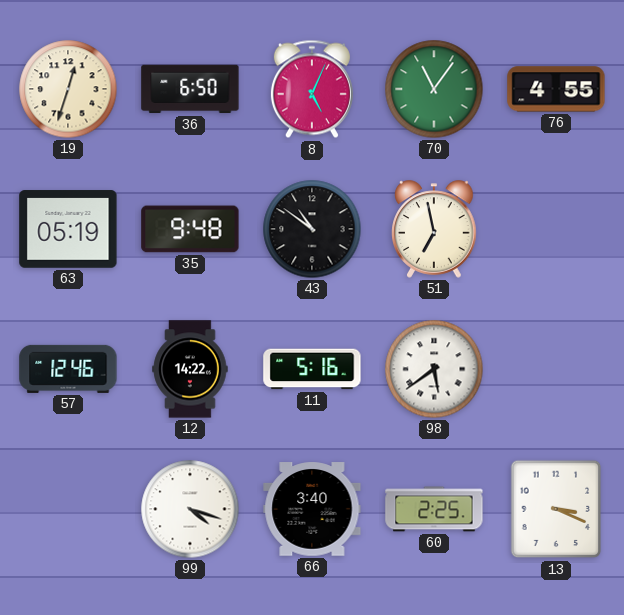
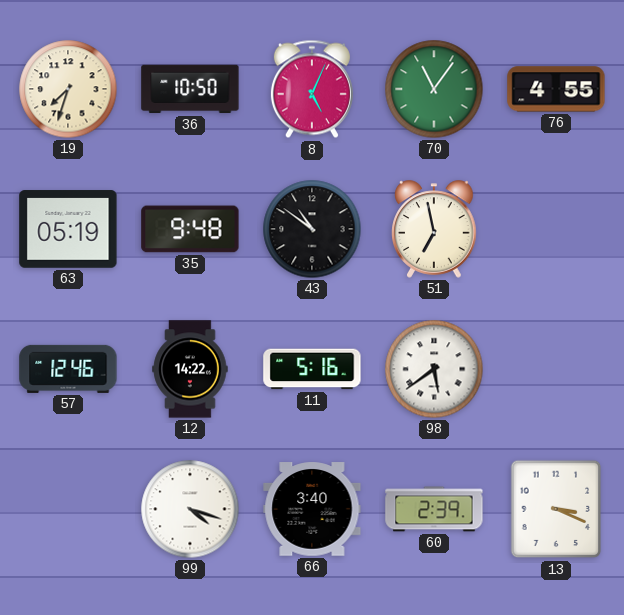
19: 12:33 -> 7:33 (68, 89)
36: 6:50 -> 10:50 (190, 89)
60: 2:25 -> 2:39 (434, 509)
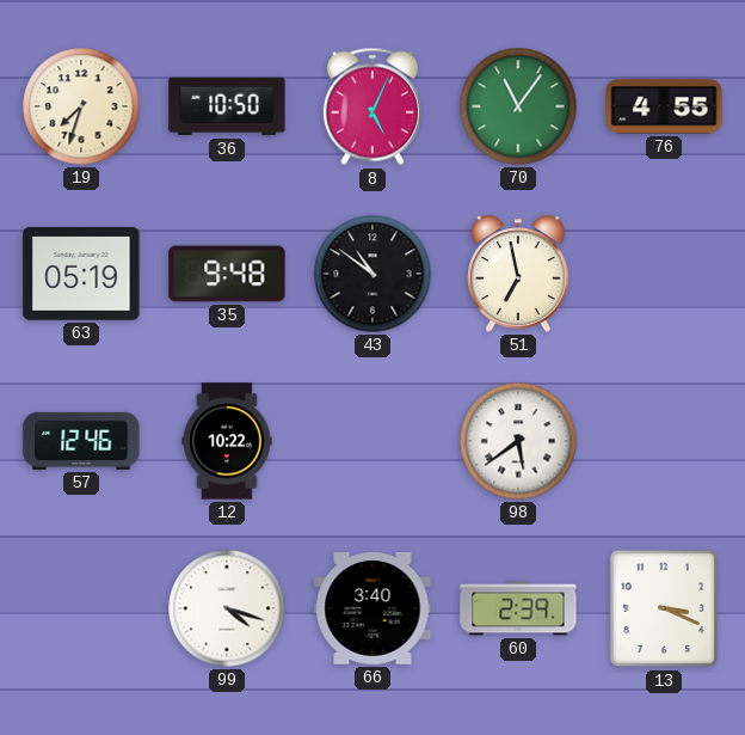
12: 14:22 -> 10:22 (227, 441)
11: 5:16 -> none (312, 369)
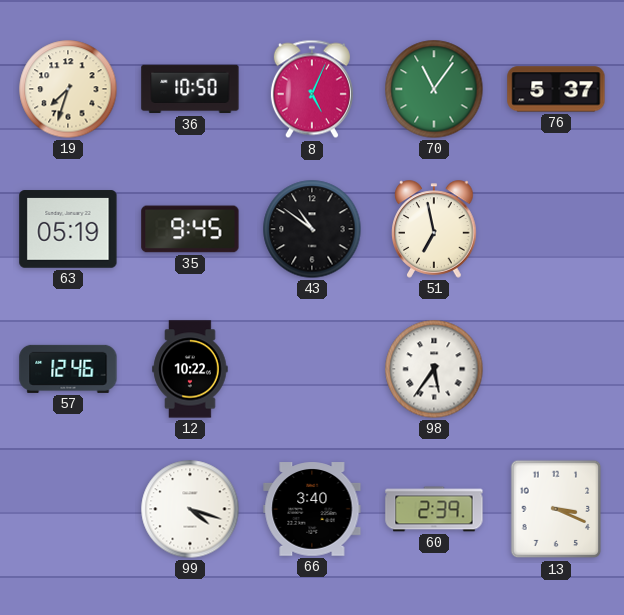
76: 4:55 -> 5:37 (556, 89)
35: 9:48 -> 9:45 (190, 229)
98: 5:39 -> 5:36 (434, 369)
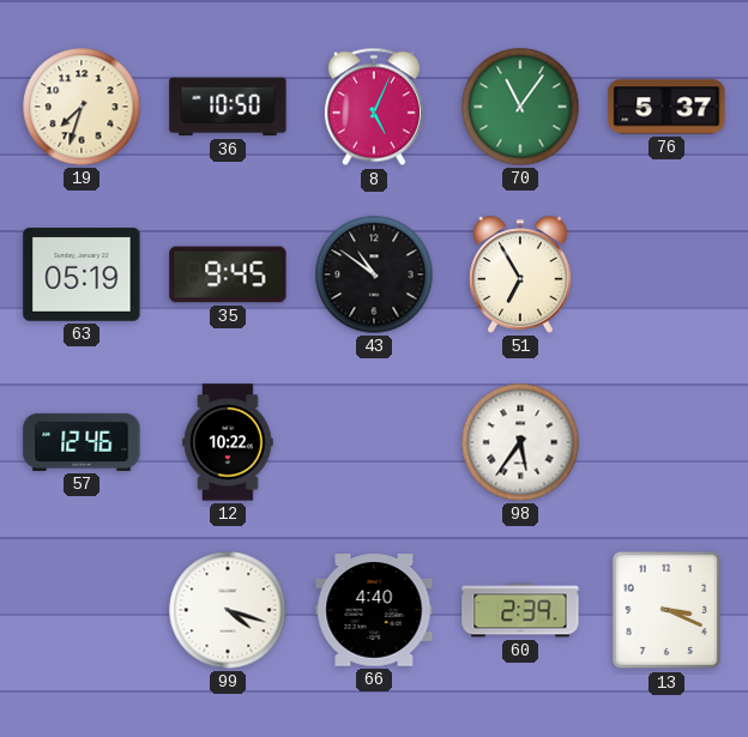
51: 6:58 -> 6:55 (520, 274)
66: 3:40 -> 4:40 (374, 610)
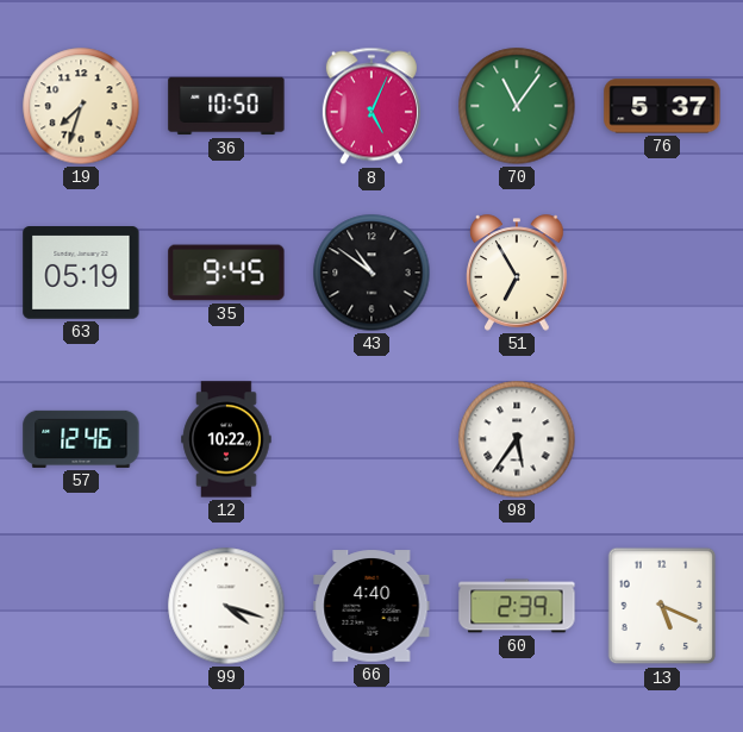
13: 3:19 -> 5:19 (662, 606)
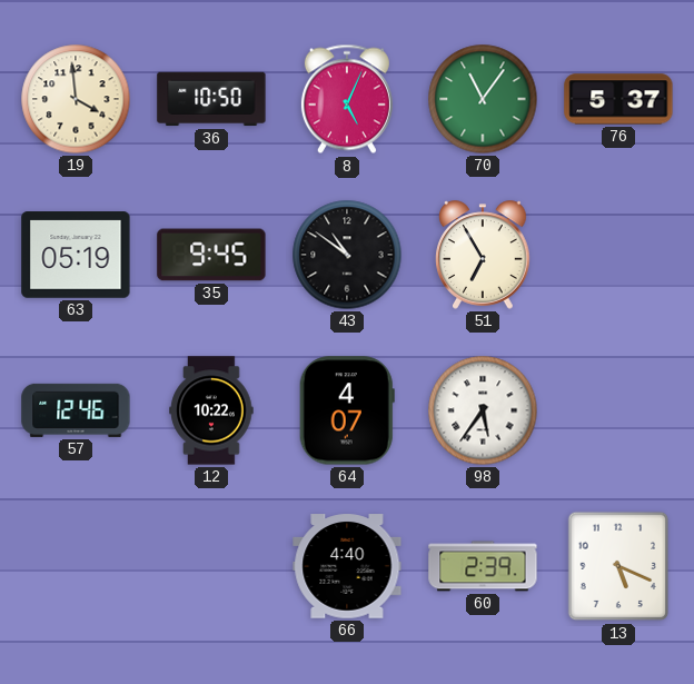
19: 7:33 -> 3:59 (76, 99)
64: none -> 4:07 (347, 410)
99: 4:18 -> none (226, 606)
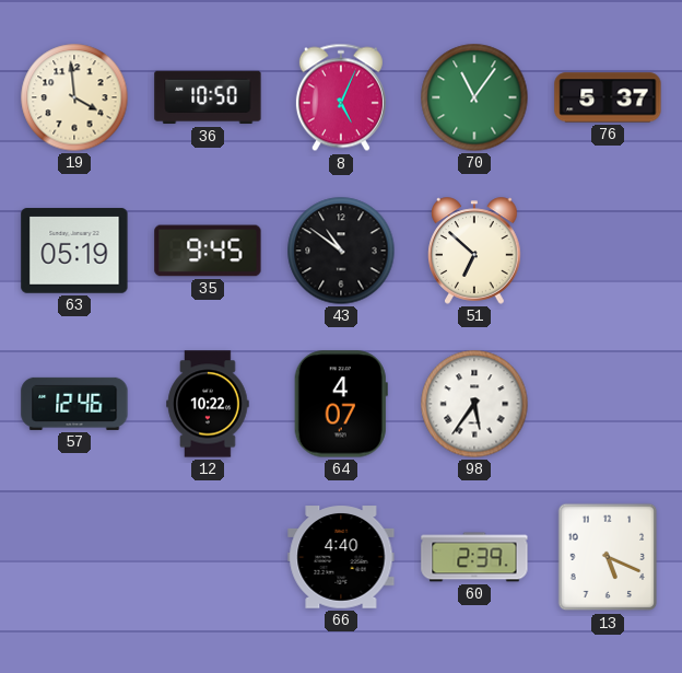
51: 6:55 -> 6:52 (474, 251)
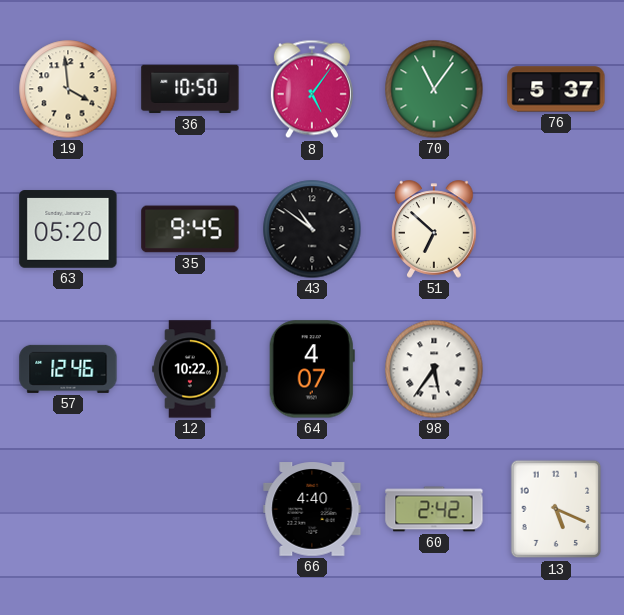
8: 5:04 -> 5:06 (312, 89)
63: 05:19 -> 05:20 (68, 229)
60: 2:39 -> 2:42 (434, 509)
